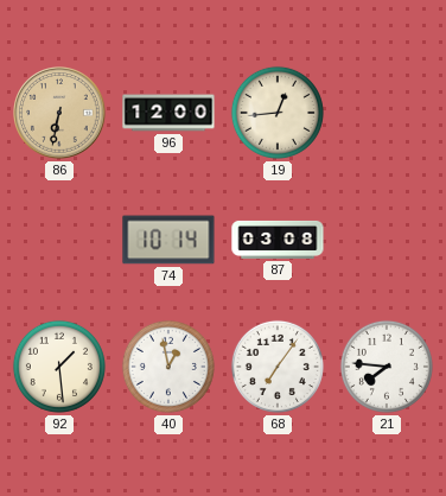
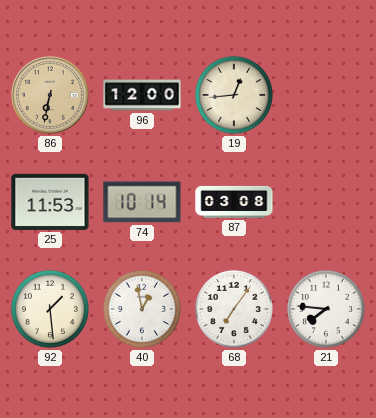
25: none -> 11:53 (50, 202)
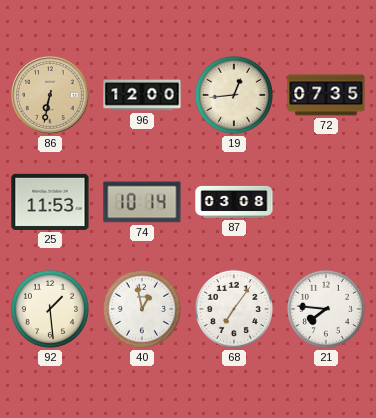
72: none -> 07:35 (326, 95)
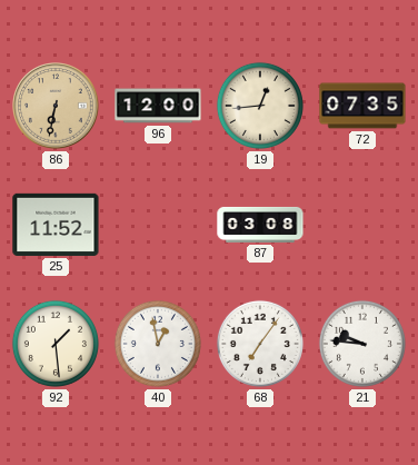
25: 11:53 -> 11:52 (56, 225)
74: 10:14 -> none (142, 202)
21: 7:46 -> 9:46 (362, 344)
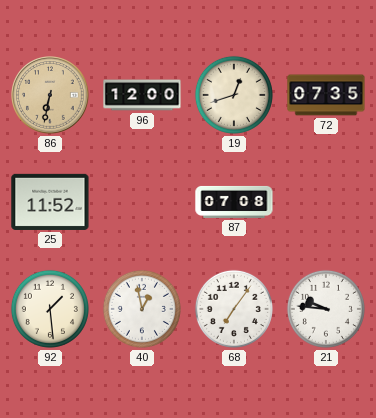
19: 12:44 -> 12:42 (234, 95)
87: 03:08 -> 07:08 (234, 202)
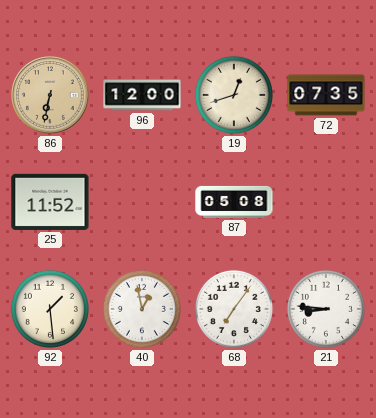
87: 07:08 -> 05:08 (234, 202)
21: 9:46 -> 8:46 (326, 309)
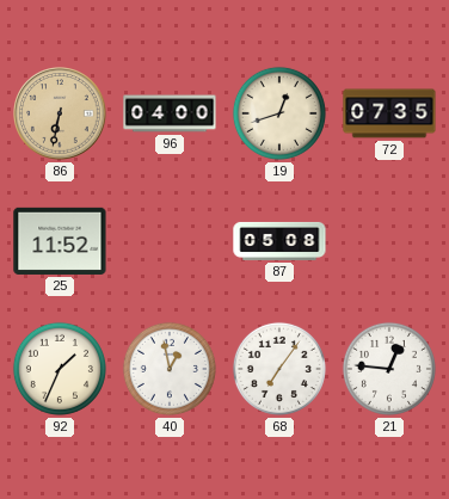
96: 12:00 -> 04:00 (170, 113)
92: 1:29 -> 1:34 (60, 369)
21: 8:46 -> 12:46 (389, 369)
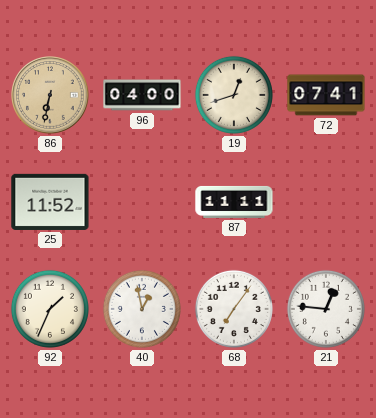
72: 07:35 -> 07:41 (326, 95)
87: 05:08 -> 11:11 (234, 202)
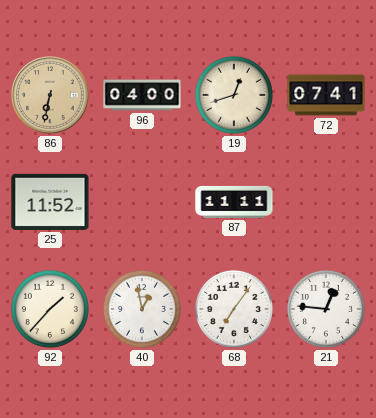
92: 1:34 -> 1:37 (50, 309)
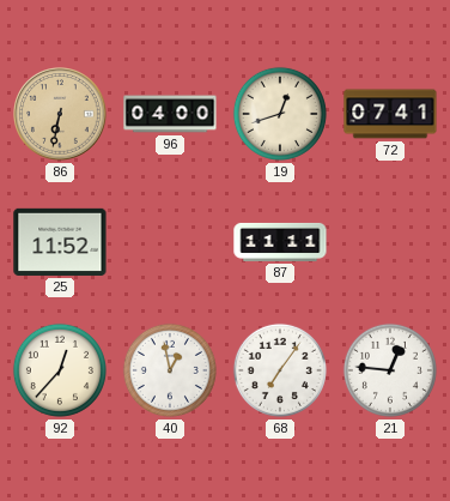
92: 1:37 -> 12:37 (60, 370)
